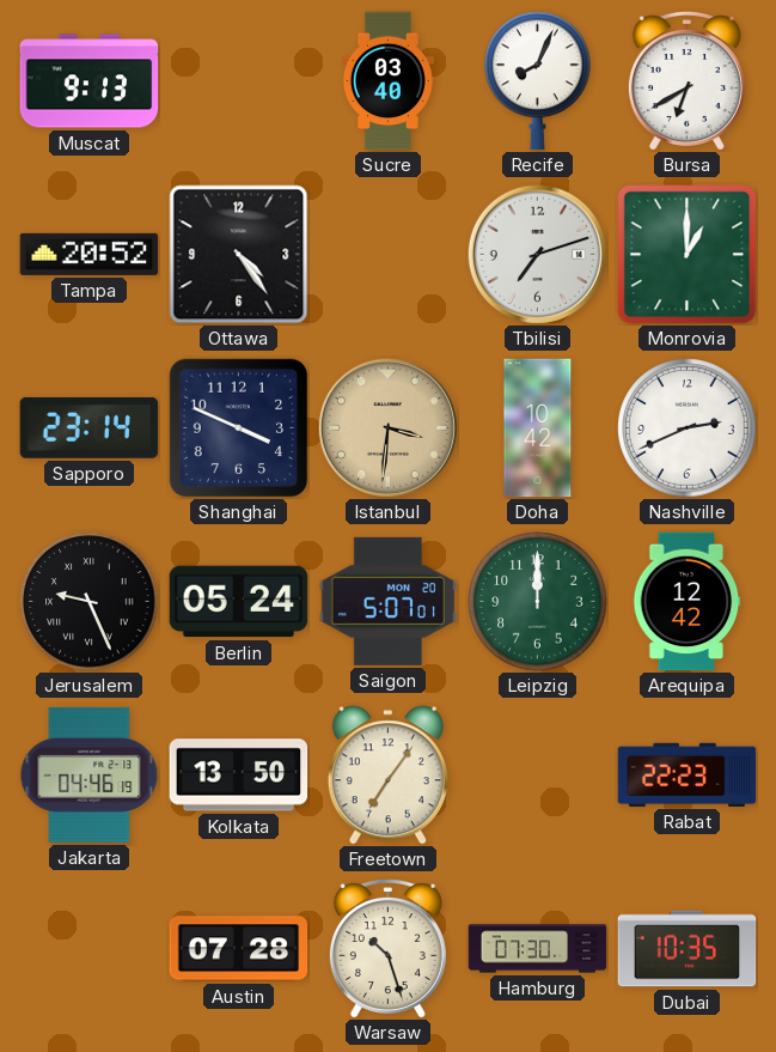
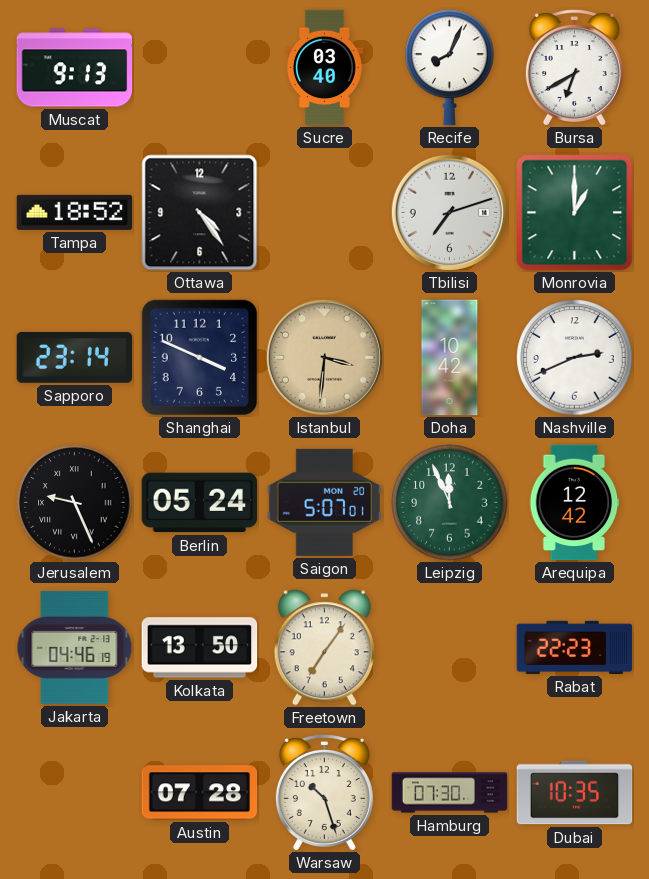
Tampa: 20:52 -> 18:52 (75, 212)
Leipzig: 12:00 -> 11:56 (450, 503)
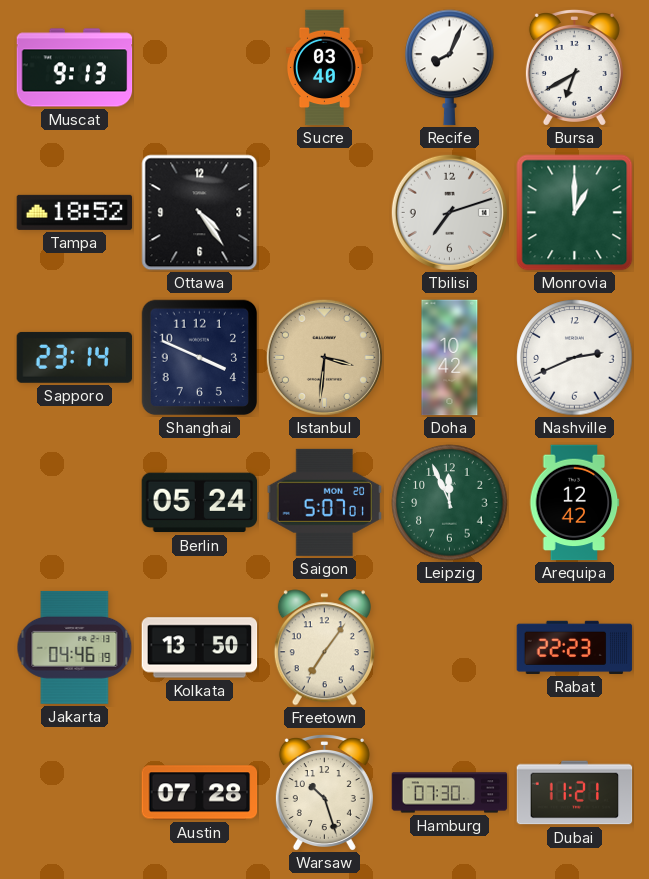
Jerusalem: 9:26 -> none (75, 503)
Dubai: 10:35 -> 11:21 (575, 793)
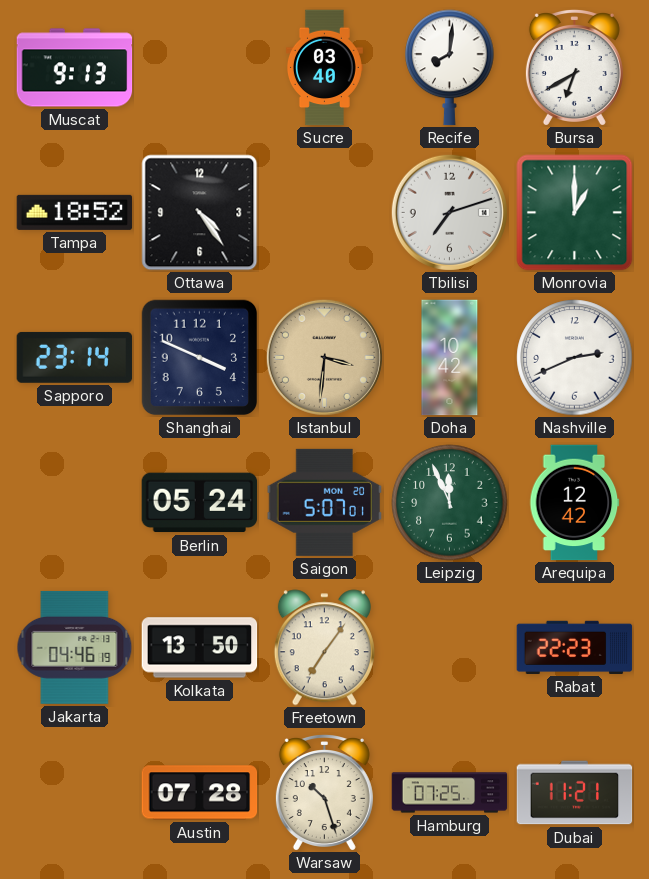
Recife: 8:04 -> 8:01 (450, 68)
Hamburg: 07:30 -> 07:25 (450, 793)
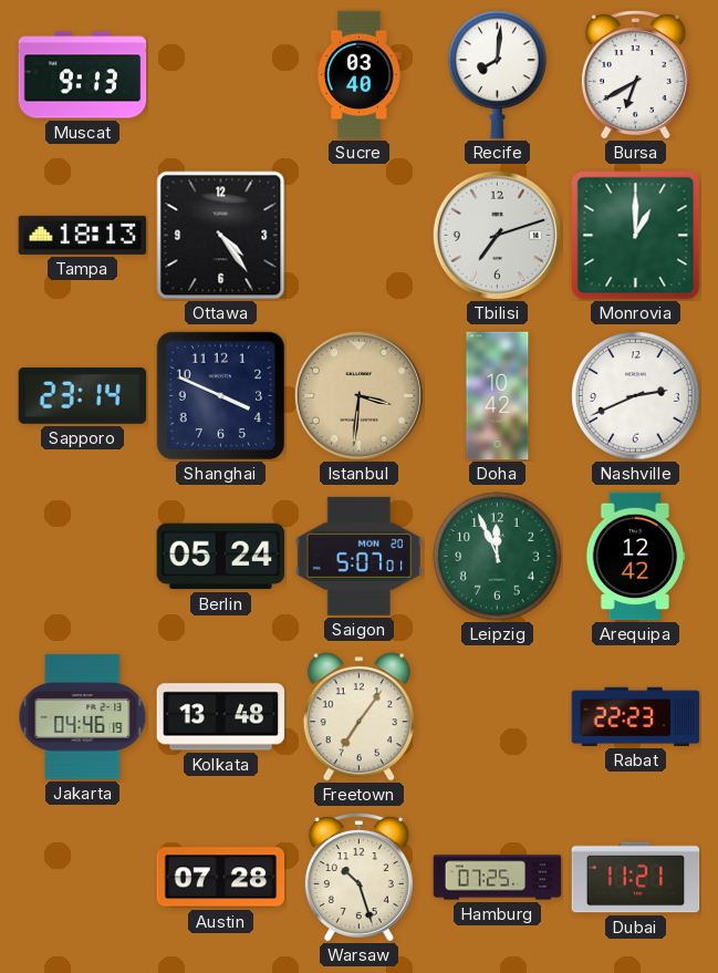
Tampa: 18:52 -> 18:13 (83, 235)
Kolkata: 13:50 -> 13:48 (221, 717)
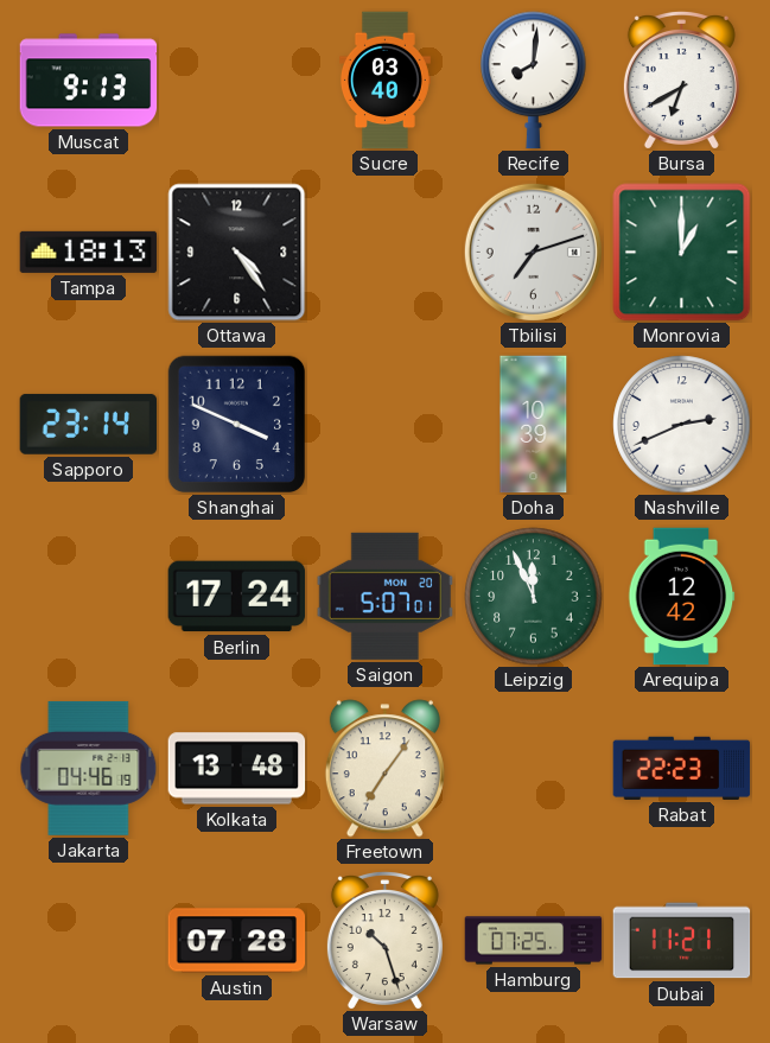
Istanbul: 3:31 -> none (358, 395)
Doha: 10:42 -> 10:39 (534, 425)
Berlin: 05:24 -> 17:24 (237, 597)
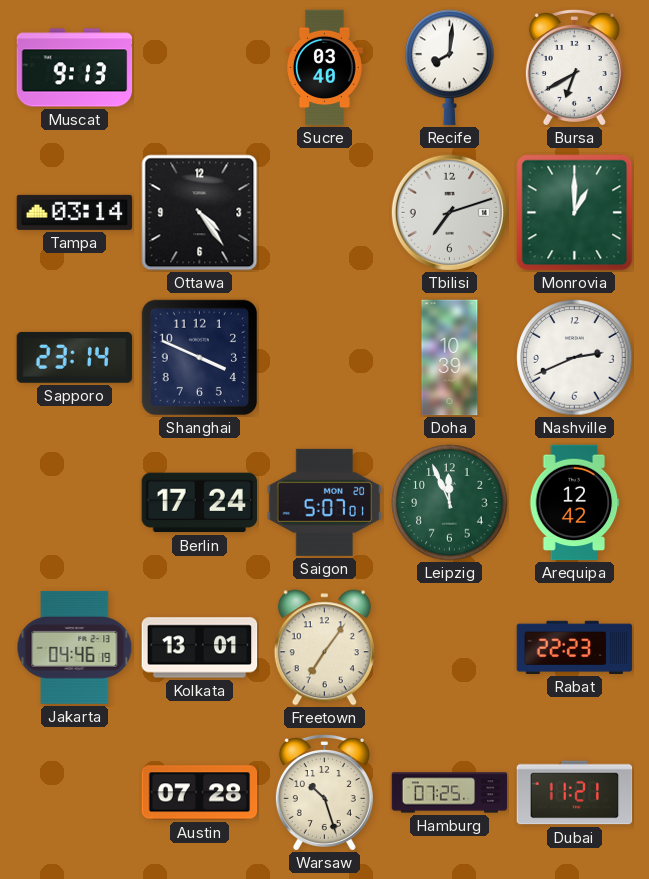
Tampa: 18:13 -> 03:14 (75, 212)
Kolkata: 13:48 -> 13:01 (200, 648)
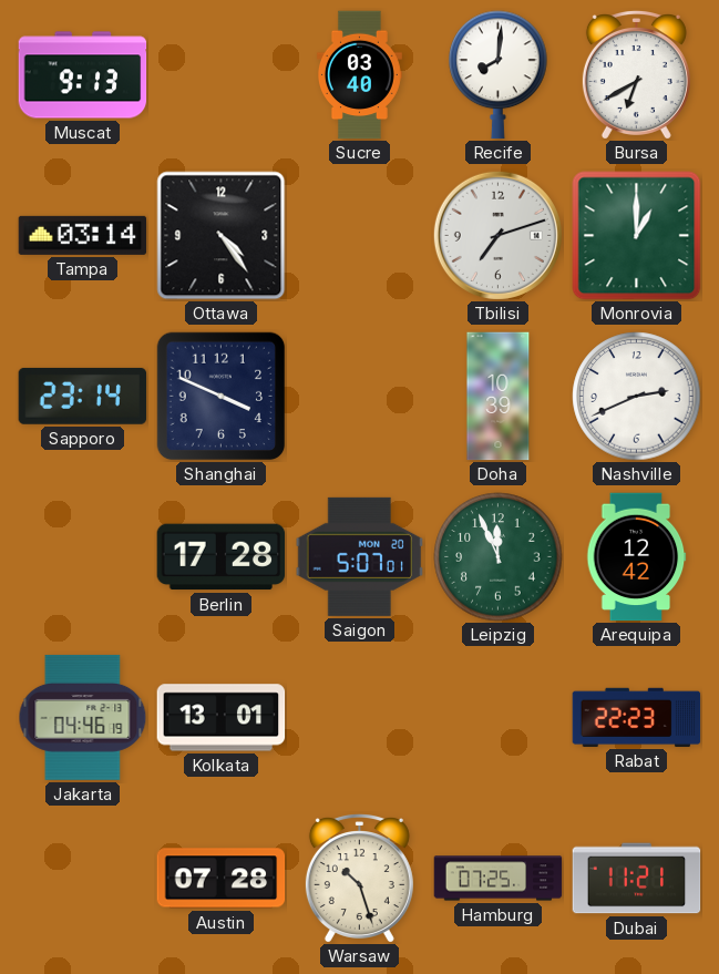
Berlin: 17:24 -> 17:28 (222, 557)
Freetown: 7:06 -> none (324, 648)
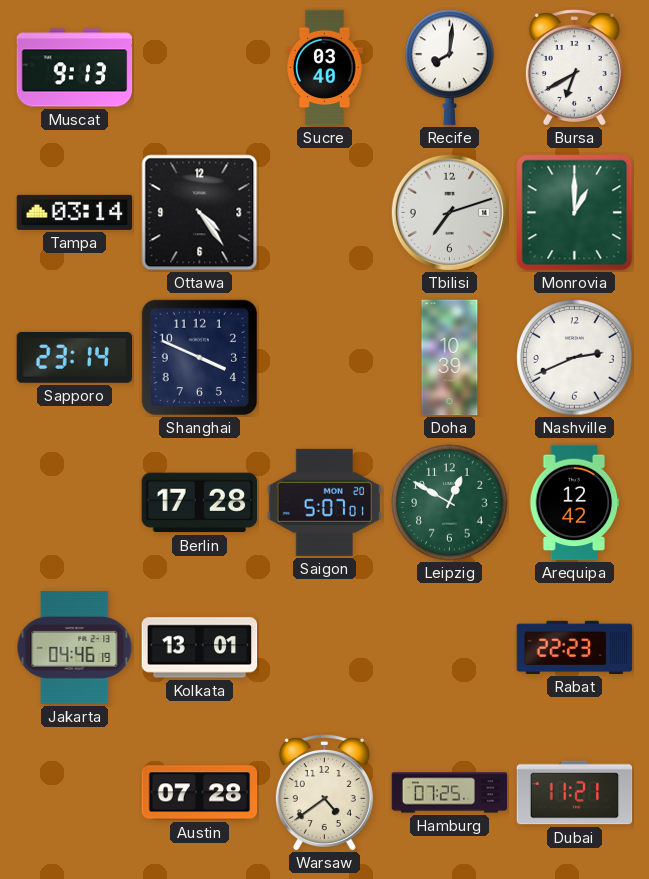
Leipzig: 11:56 -> 12:50 (450, 503)
Warsaw: 10:27 -> 4:39 (324, 793)
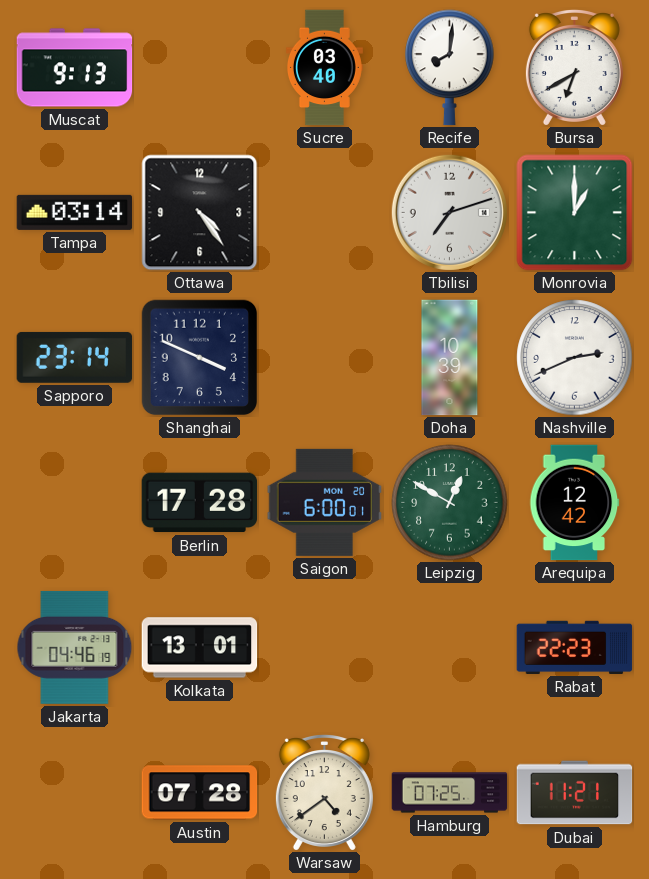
Saigon: 5:07 -> 6:00 (325, 502)
